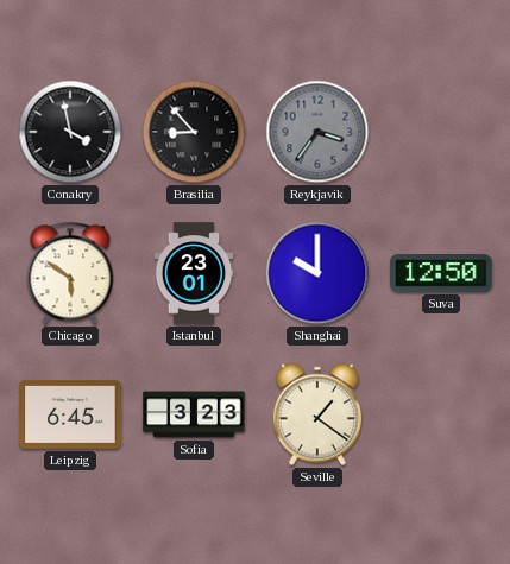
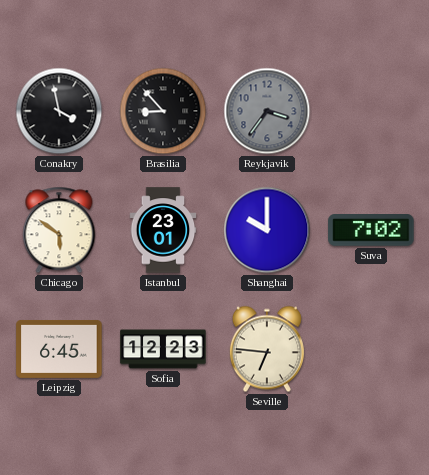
Suva: 12:50 -> 7:02 (371, 231)
Sofia: 3:23 -> 12:23 (163, 349)
Seville: 1:21 -> 6:46 (267, 349)
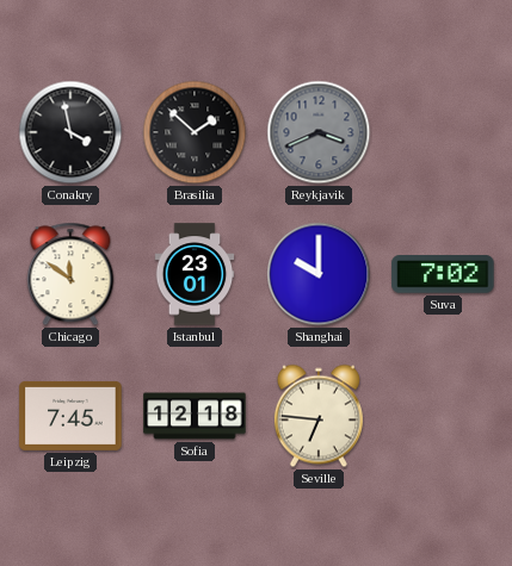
Brasilia: 8:53 -> 1:52 (195, 132)
Reykjavik: 3:36 -> 3:41 (319, 132)
Chicago: 5:51 -> 11:51 (70, 274)
Leipzig: 6:45 -> 7:45 (70, 416)
Sofia: 12:23 -> 12:18 (195, 416)
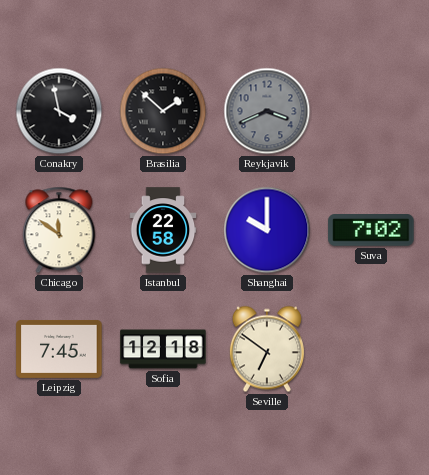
Istanbul: 23:01 -> 22:58 (163, 230)
Seville: 6:46 -> 6:51 (267, 349)
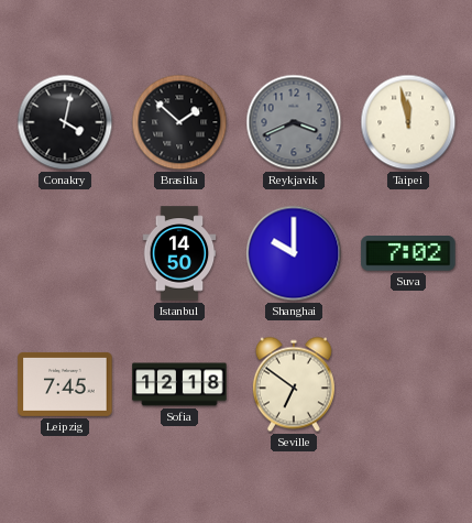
Conakry: 3:58 -> 4:02 (65, 122)
Taipei: none -> 11:58 (408, 122)
Chicago: 11:51 -> none (59, 230)
Istanbul: 22:58 -> 14:50 (179, 253)
